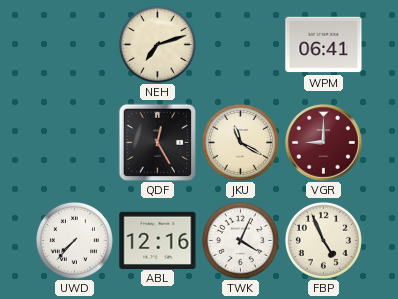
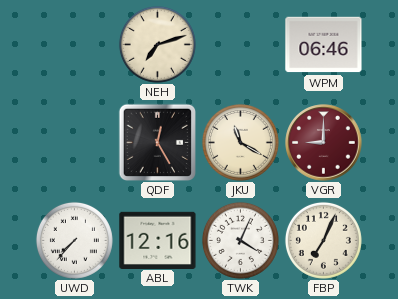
WPM: 06:41 -> 06:46 (324, 45)
FBP: 4:56 -> 7:04 (323, 240)
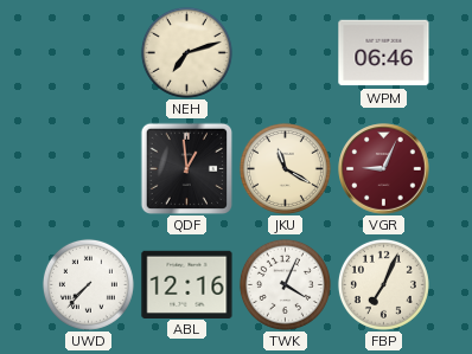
QDF: 12:25 -> 12:59 (186, 168)
VGR: 9:00 -> 9:04 (384, 169)
